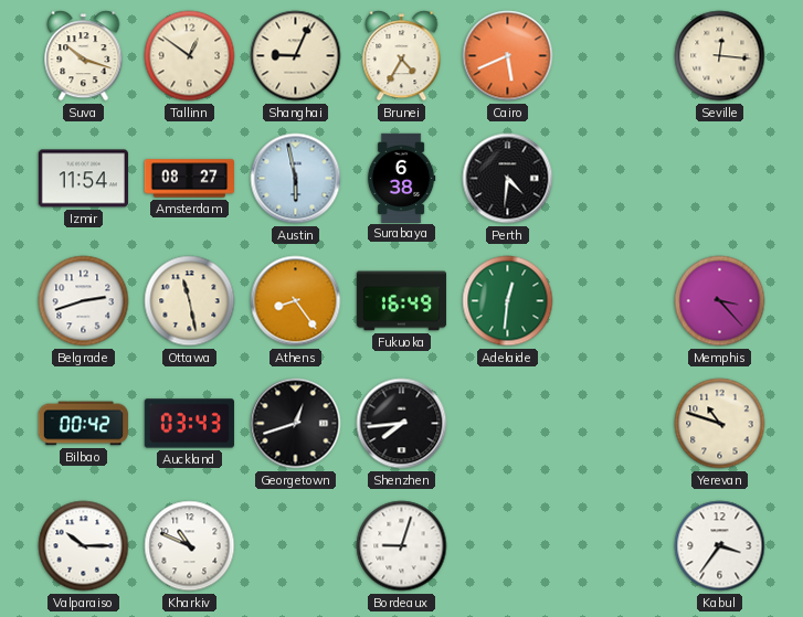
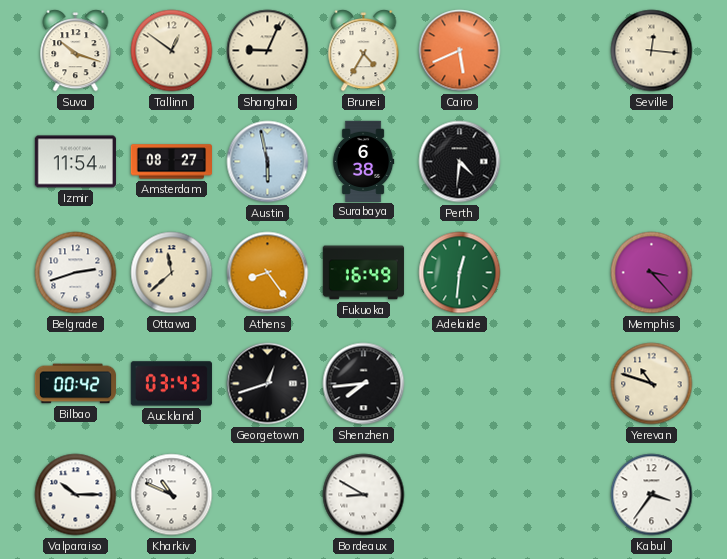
Ottawa: 11:28 -> 11:38 (172, 273)
Bordeaux: 9:03 -> 8:50 (364, 495)
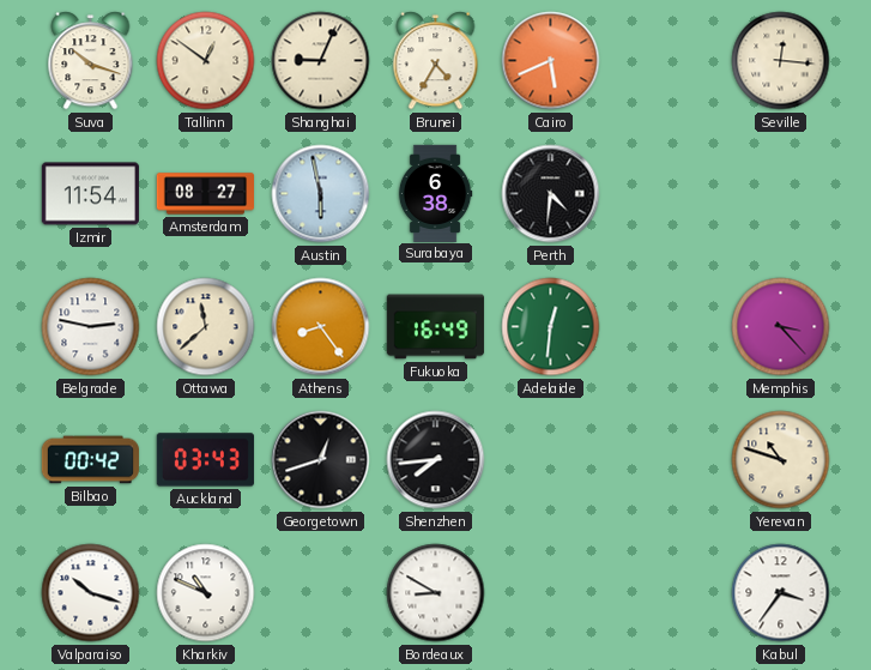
Belgrade: 2:42 -> 2:47 (91, 327)
Valparaiso: 10:15 -> 10:18 (91, 593)
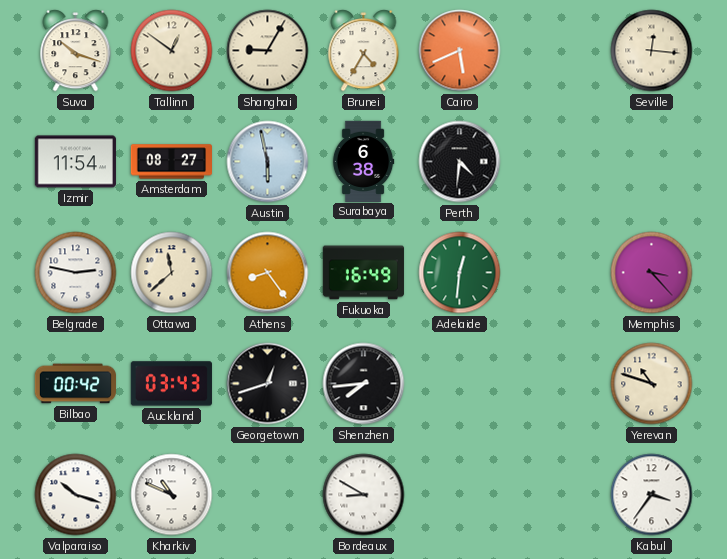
Shanghai: 9:04 -> 9:05 (268, 51)
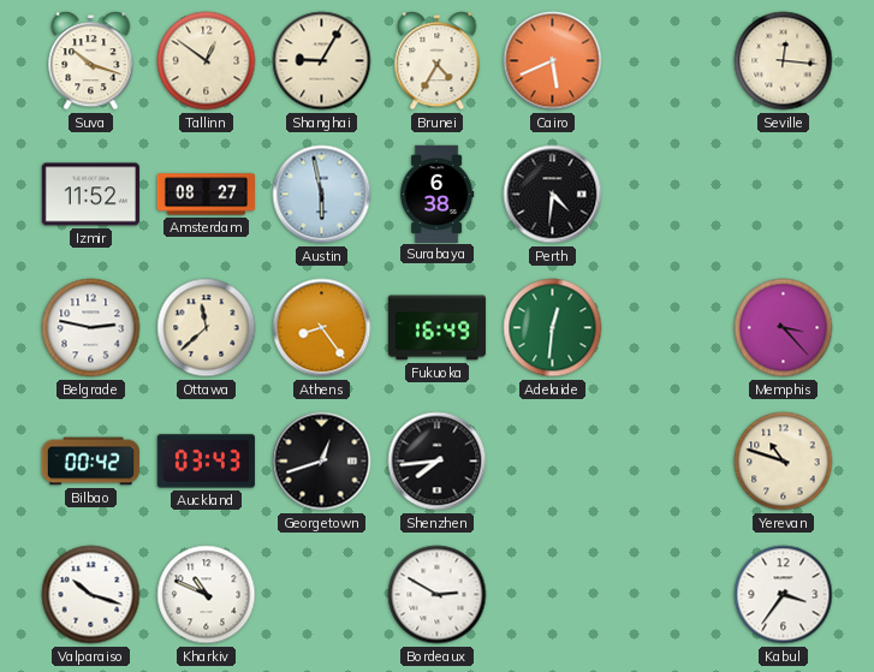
Izmir: 11:54 -> 11:52 (90, 195)
Bordeaux: 8:50 -> 2:50 (438, 595)
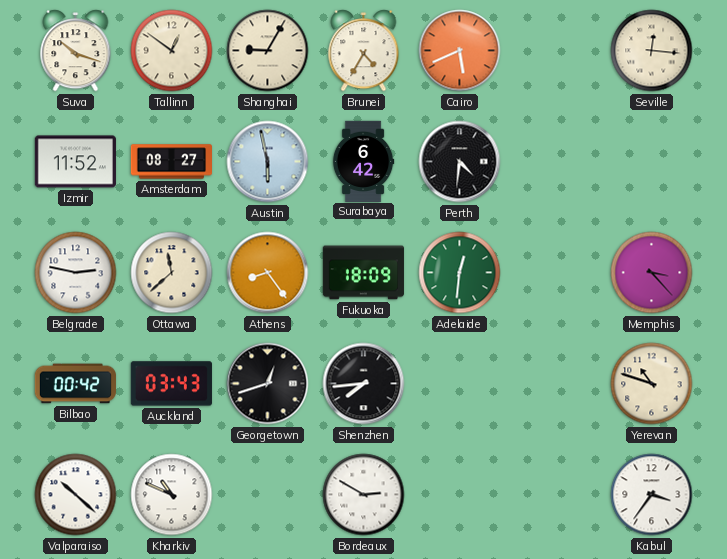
Surabaya: 6:38 -> 6:42 (363, 161)
Fukuoka: 16:49 -> 18:09 (363, 273)
Valparaiso: 10:18 -> 10:22 (76, 495)
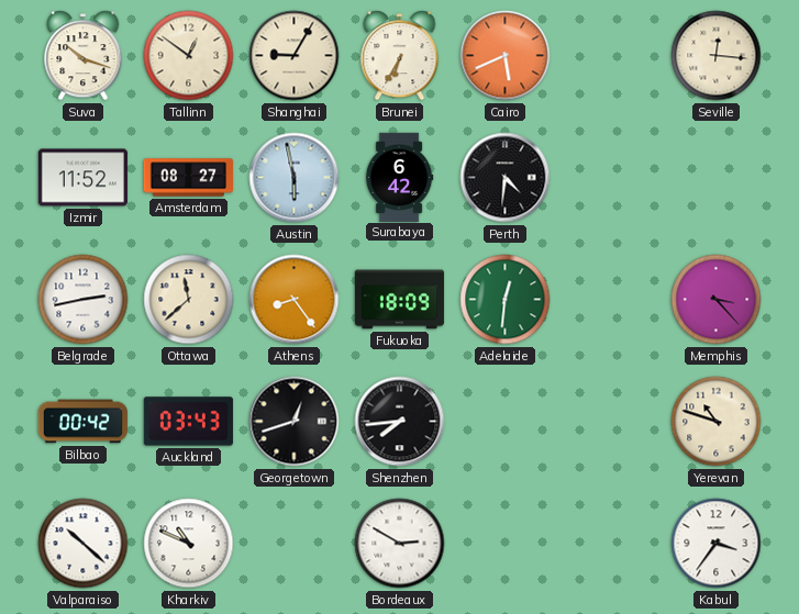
Brunei: 4:35 -> 6:35 (400, 56)
Belgrade: 2:47 -> 2:43 (84, 300)
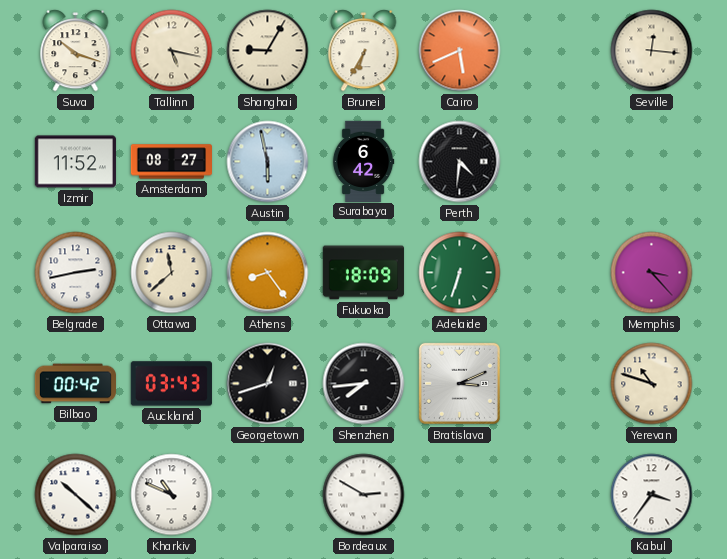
Tallinn: 12:51 -> 5:17 (172, 51)
Adelaide: 12:31 -> 6:33 (460, 273)
Bratislava: none -> 3:11 (459, 383)
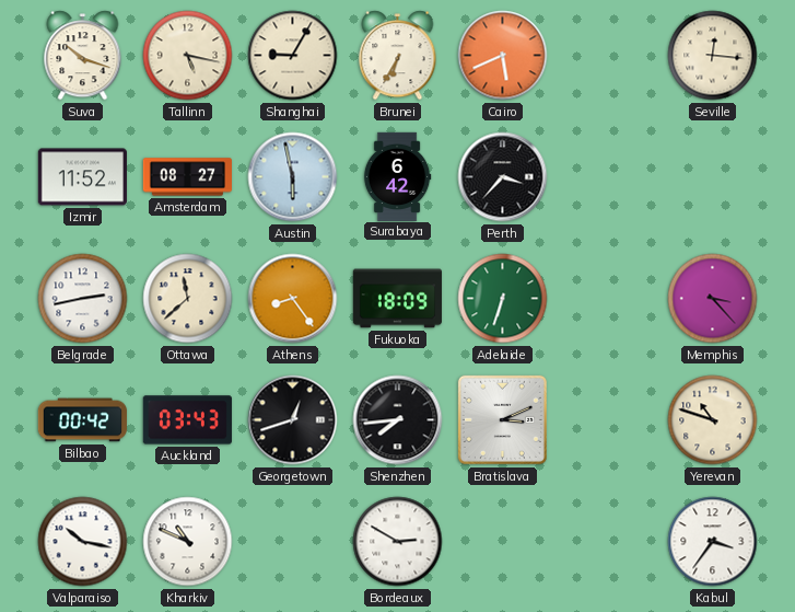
Perth: 4:31 -> 3:37 (503, 177)
Valparaiso: 10:22 -> 10:17 (83, 542)
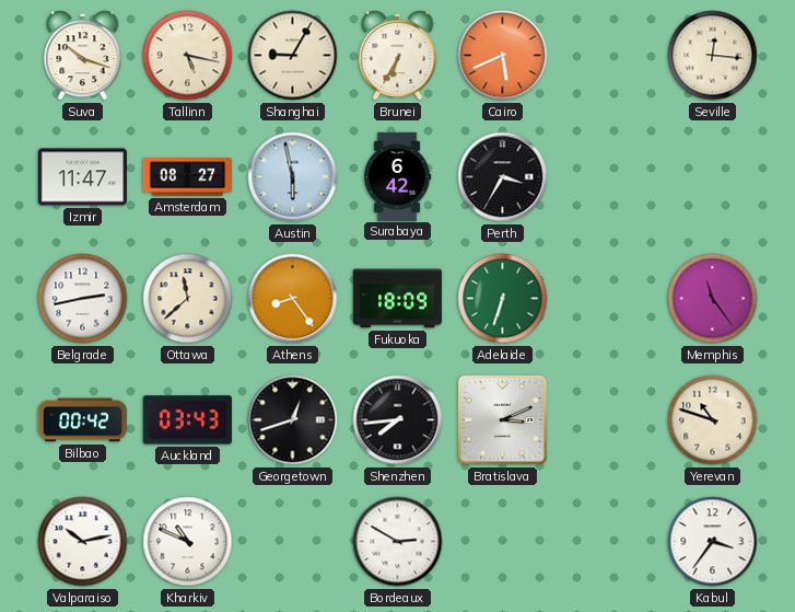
Izmir: 11:52 -> 11:47 (82, 177)
Perth: 3:37 -> 3:35 (503, 177)
Memphis: 3:23 -> 11:24 (713, 299)
Valparaiso: 10:17 -> 10:13 (83, 542)
